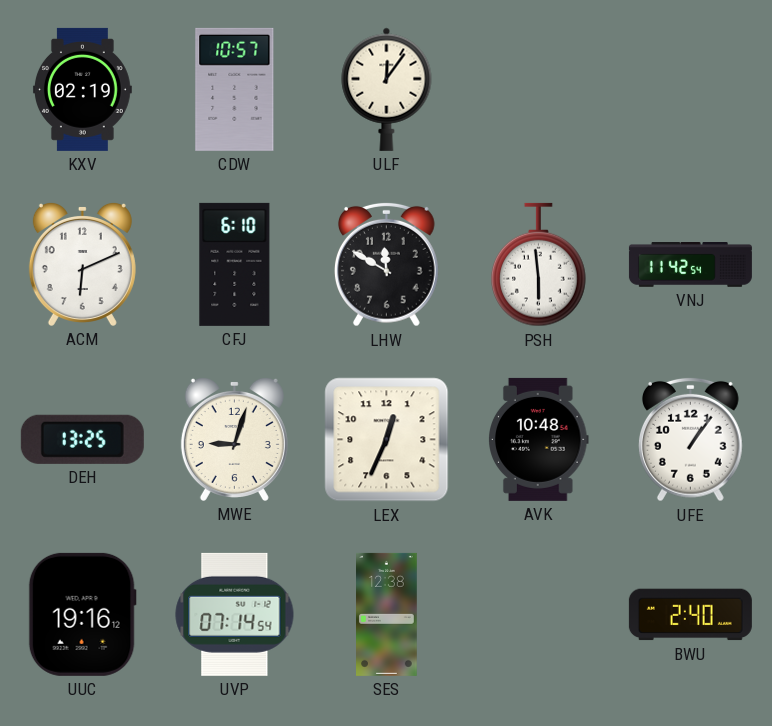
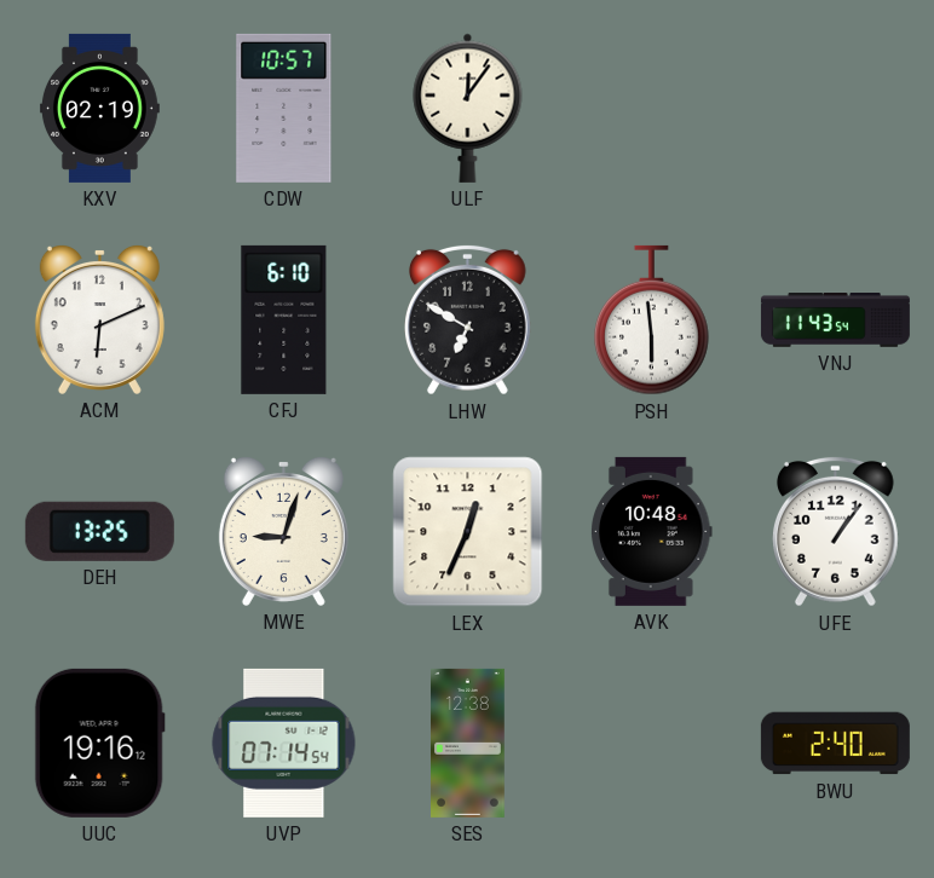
LHW: 11:50 -> 6:50 (468, 319)
VNJ: 11:42 -> 11:43 (835, 320)
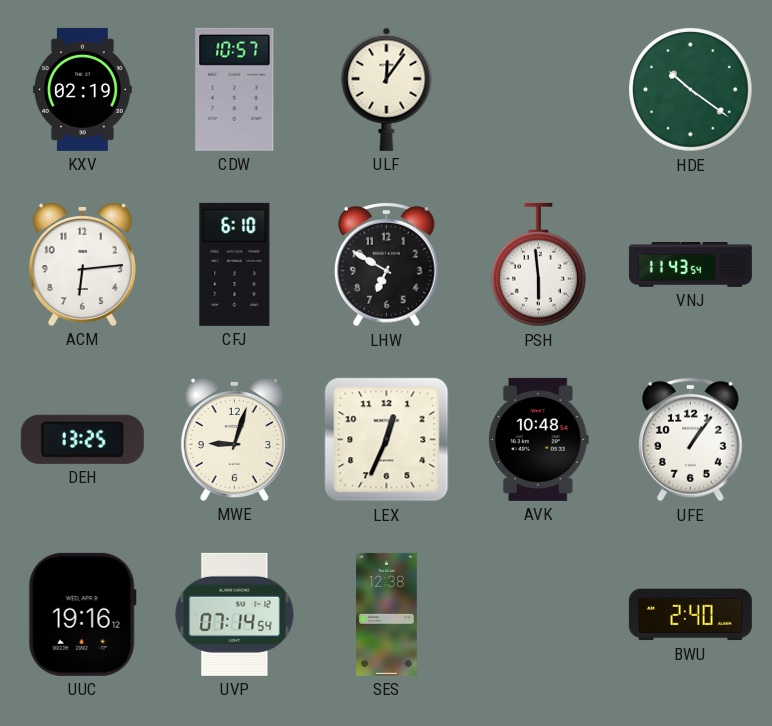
HDE: none -> 10:21 (691, 90)
ACM: 6:11 -> 6:14 (82, 264)
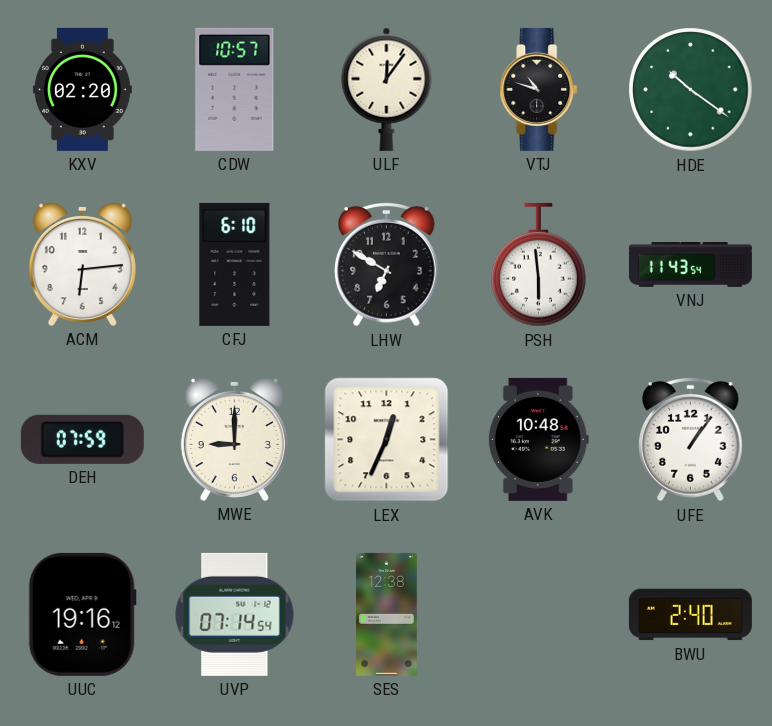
KXV: 02:19 -> 02:20 (82, 89)
VTJ: none -> 10:48 (539, 89)
DEH: 13:25 -> 07:59 (82, 439)
MWE: 9:03 -> 9:00 (234, 439)
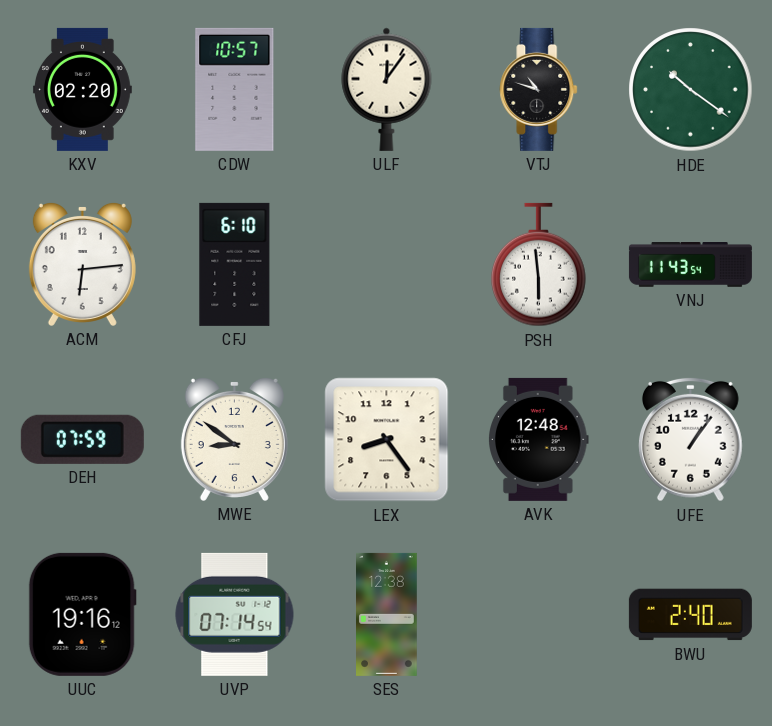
LHW: 6:50 -> none (387, 264)
MWE: 9:00 -> 8:51 (234, 439)
LEX: 12:34 -> 8:24 (387, 440)
AVK: 10:48 -> 12:48 (539, 439)
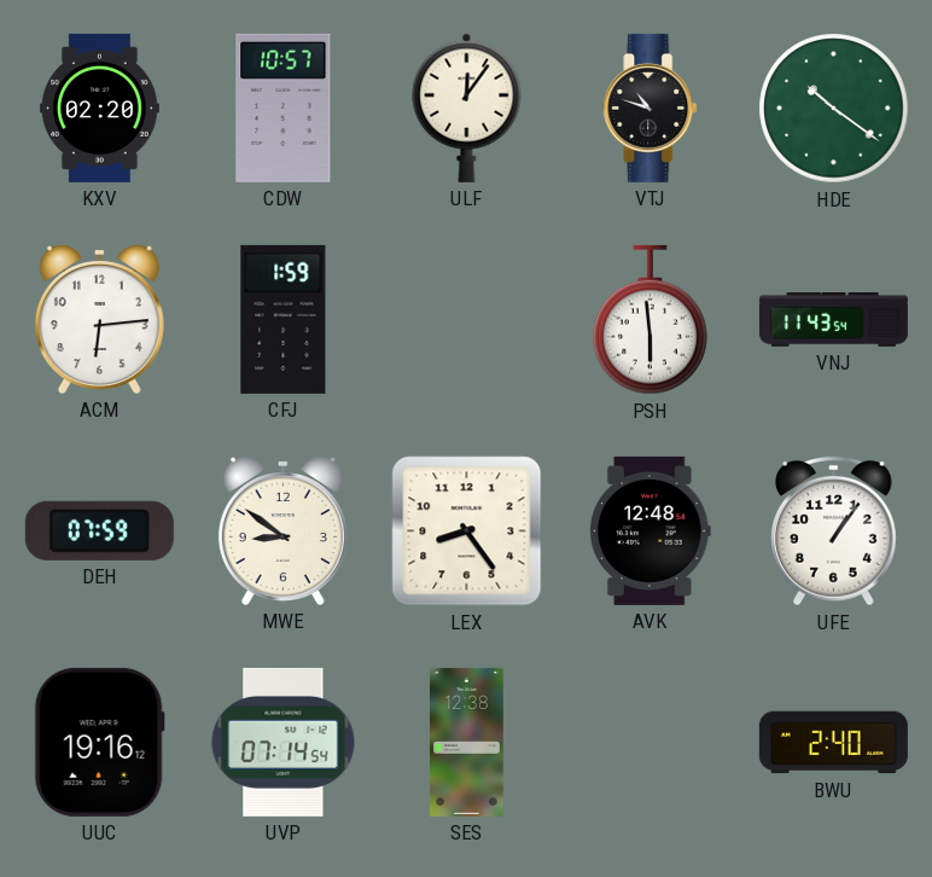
CFJ: 6:10 -> 1:59 (284, 319)
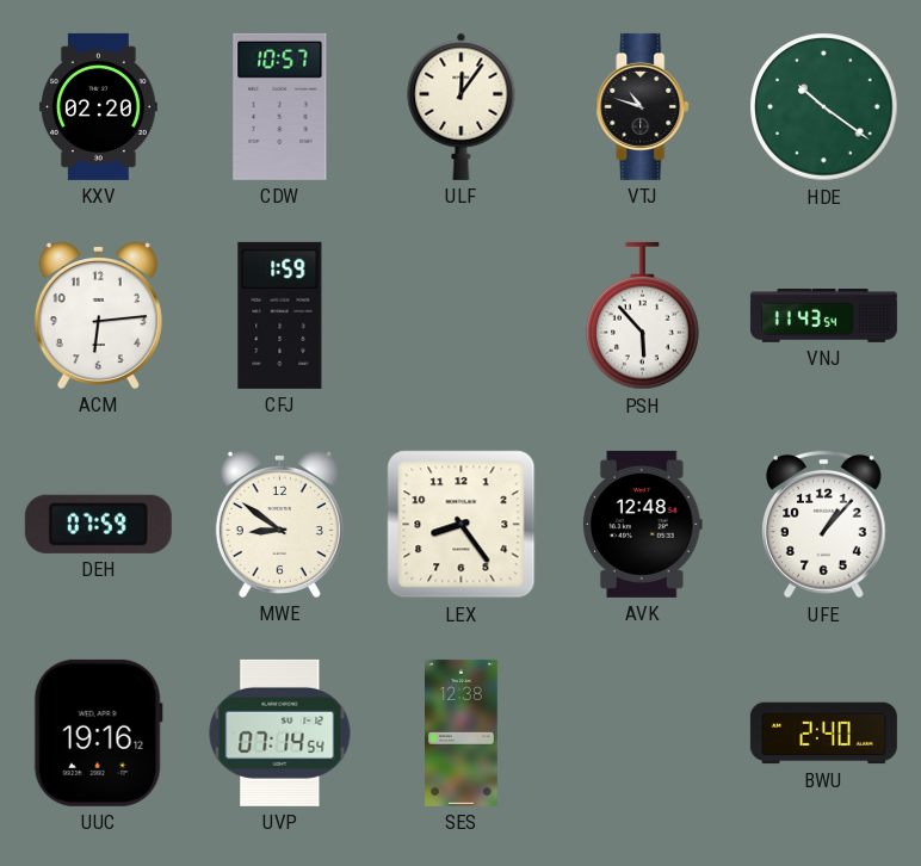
PSH: 5:59 -> 5:53 (643, 316)
UFE: 1:06 -> 1:07 (824, 524)
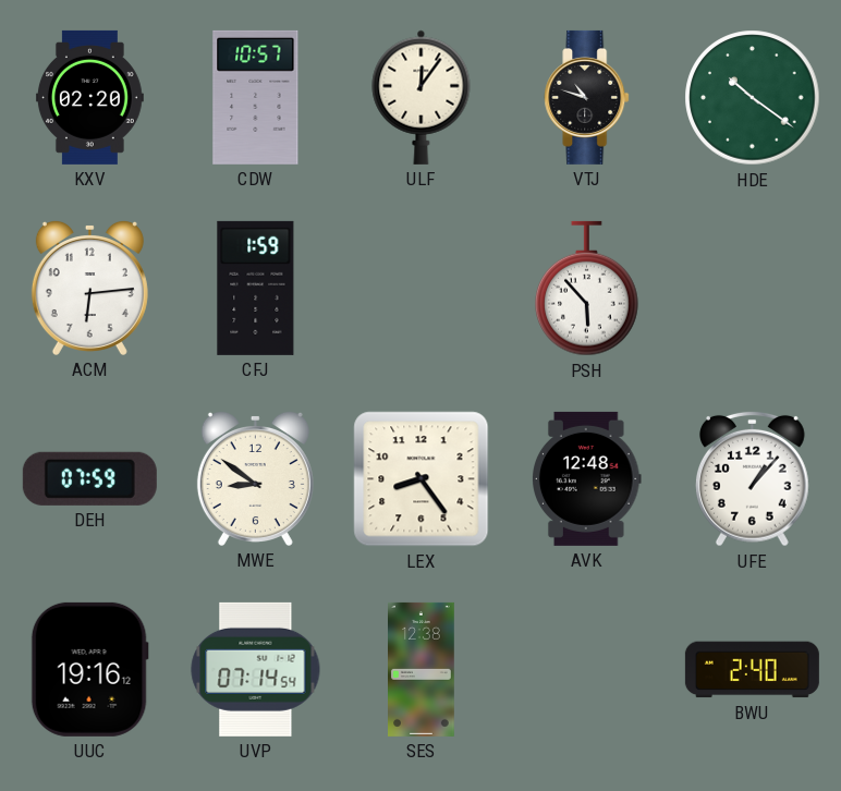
VNJ: 11:43 -> none (823, 316)
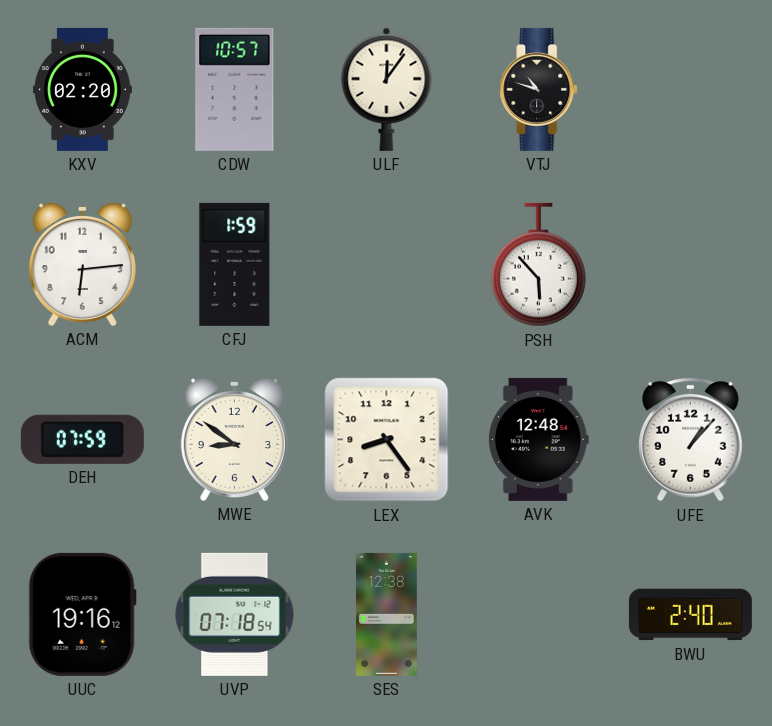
HDE: 10:21 -> none (753, 98)
UVP: 07:14 -> 07:18 (235, 614)
